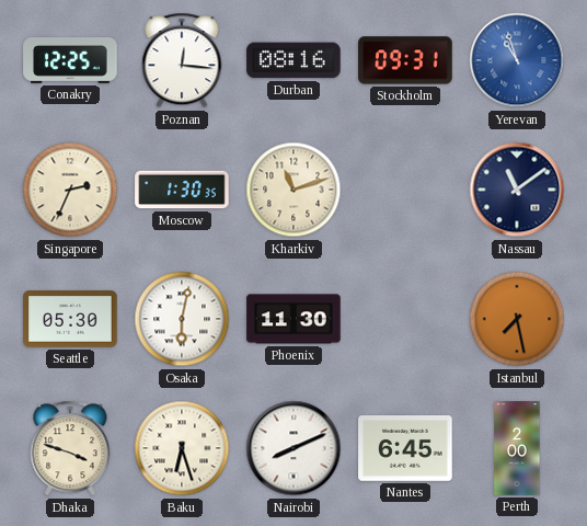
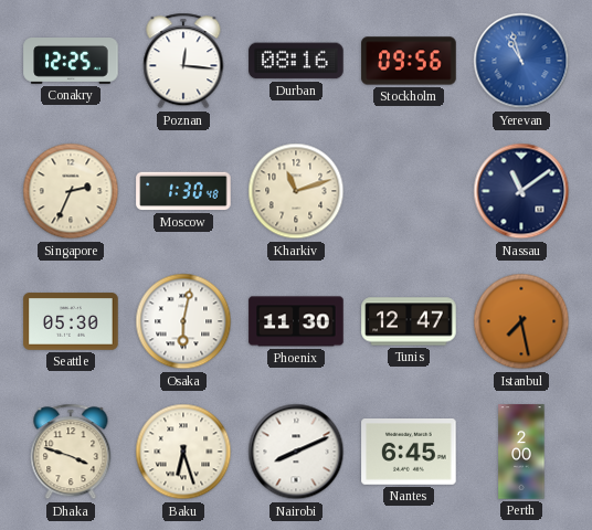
Stockholm: 09:31 -> 09:56 (409, 61)
Moscow: 1:30:35 -> 1:30:48 (183, 191)
Tunis: none -> 12:47 (409, 321)
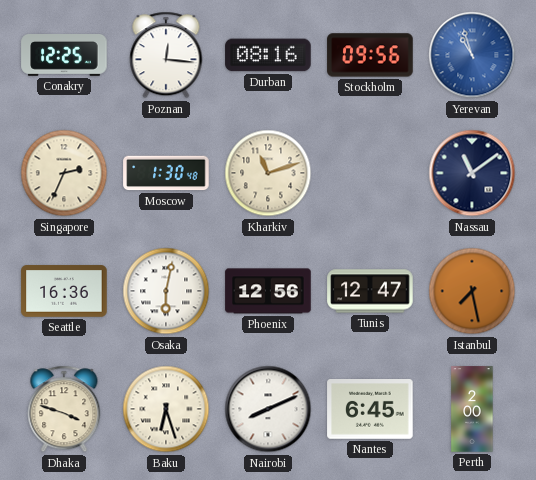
Seattle: 05:30 -> 16:36 (64, 291)
Phoenix: 11:30 -> 12:56 (268, 291)
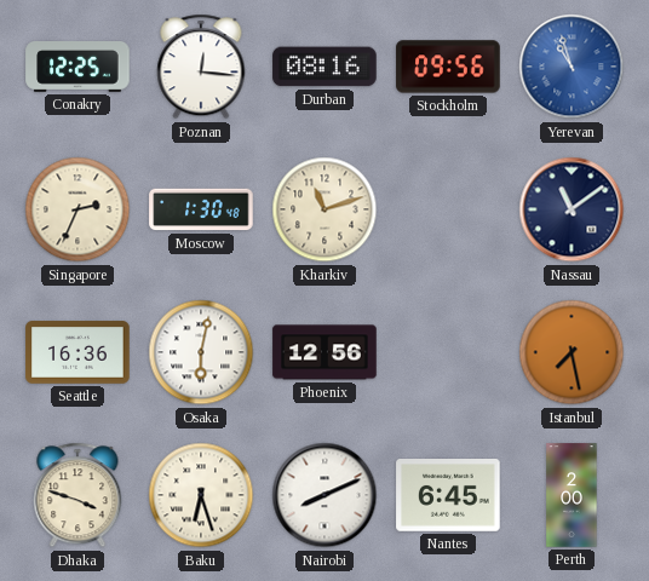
Tunis: 12:47 -> none (370, 291)
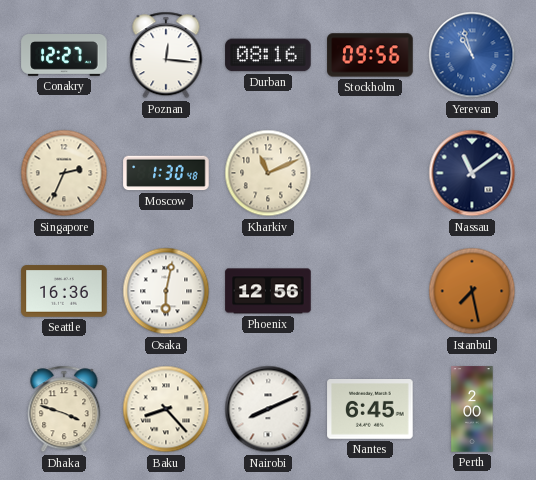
Conakry: 12:25 -> 12:27 (64, 56)
Kharkiv: 11:12 -> 11:11 (268, 173)
Baku: 6:27 -> 8:23 (166, 409)
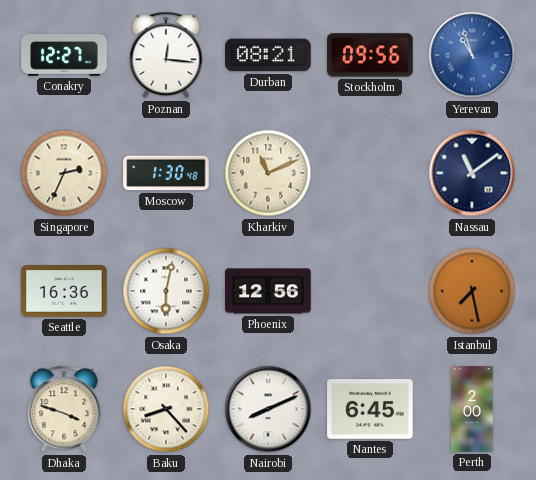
Durban: 08:16 -> 08:21 (268, 55)
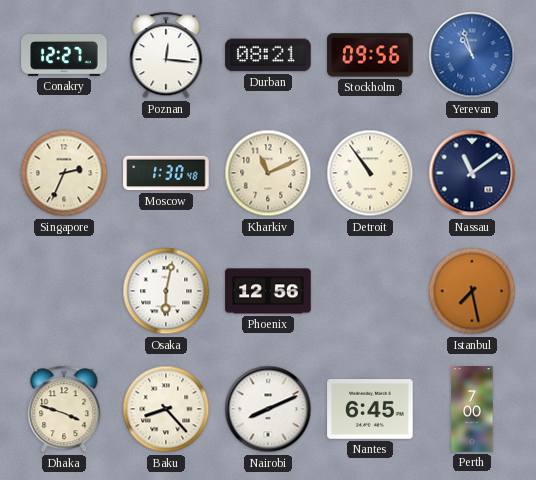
Detroit: none -> 10:54 (370, 173)
Seattle: 16:36 -> none (64, 291)
Perth: 2:00 -> 7:00 (472, 409)
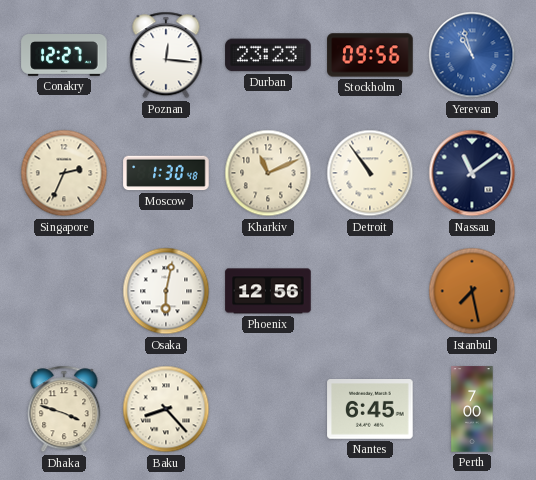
Durban: 08:21 -> 23:23 (268, 55)
Nairobi: 8:11 -> none (268, 409)
